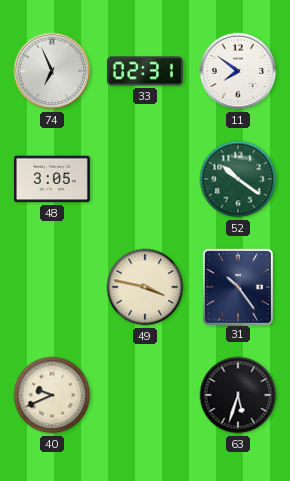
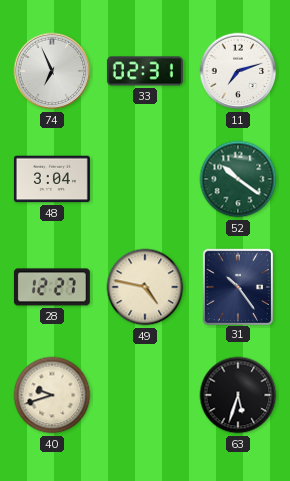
11: 7:51 -> 7:12 (238, 71)
48: 3:05 -> 3:04 (52, 179)
28: none -> 12:27 (52, 287)
49: 3:47 -> 4:47 (145, 287)
40: 9:41 -> 9:42 (52, 395)
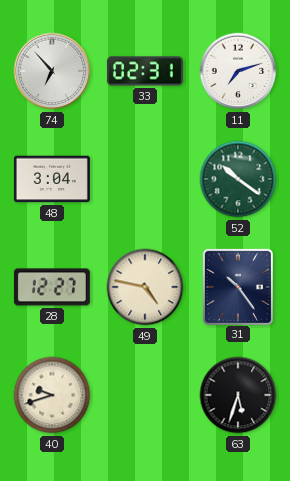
74: 6:56 -> 6:53 (52, 71)
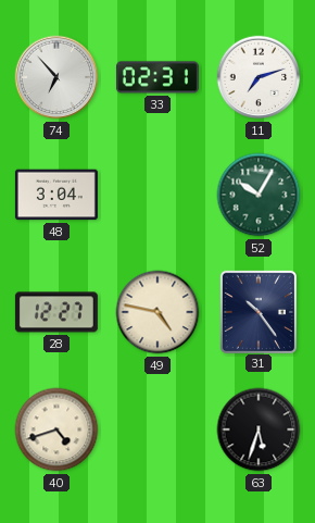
52: 10:21 -> 10:05 (259, 195)
40: 9:42 -> 4:42 (56, 429)
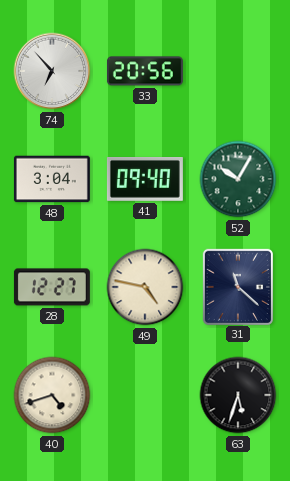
33: 02:31 -> 20:56 (145, 71)
11: 7:12 -> none (259, 77)
41: none -> 09:40 (145, 180)
31: 10:24 -> 11:22 (238, 286)
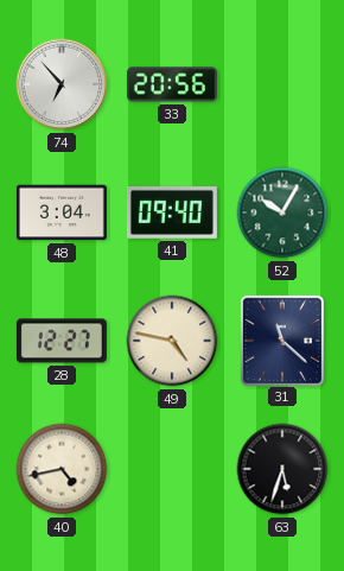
40: 4:42 -> 4:43 (62, 469)
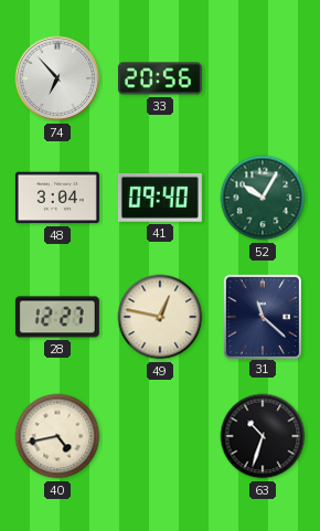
49: 4:47 -> 12:47 (160, 317)
63: 5:33 -> 10:33 (263, 436)
